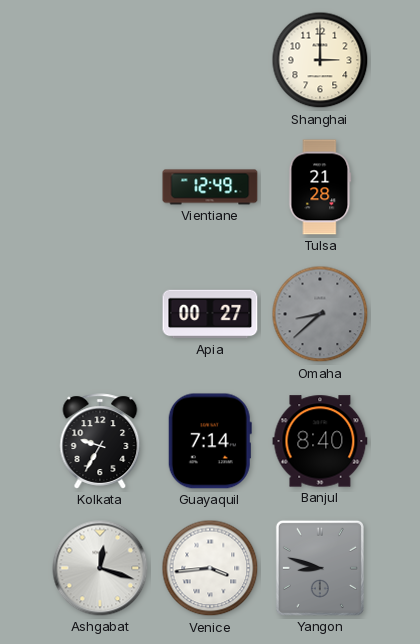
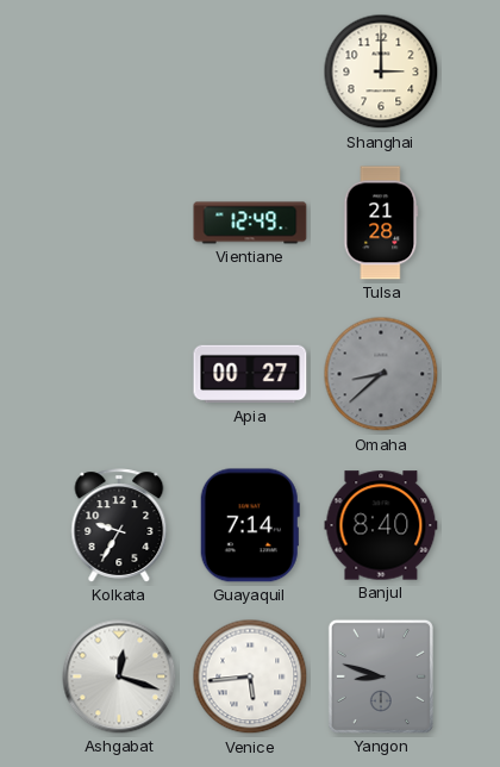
Venice: 3:44 -> 5:44 (250, 676)
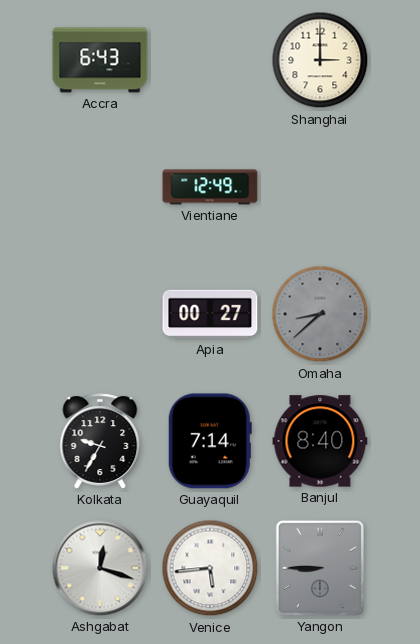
Accra: none -> 6:43 (100, 60)
Tulsa: 21:28 -> none (381, 223)
Yangon: 8:48 -> 8:45 (320, 568)
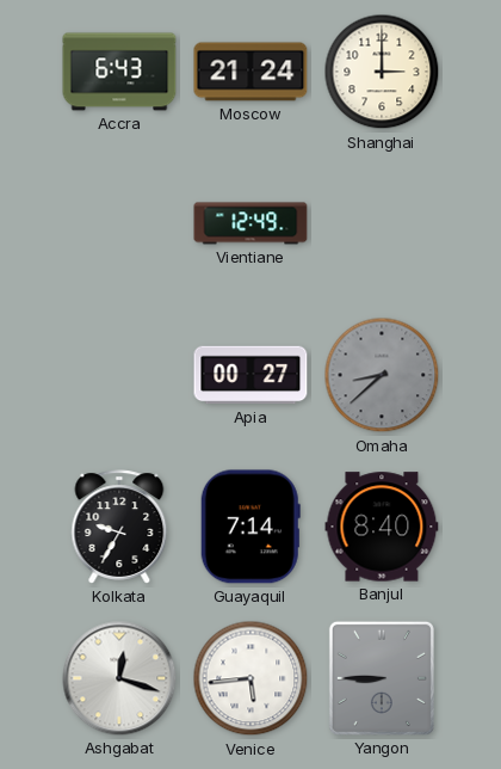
Moscow: none -> 21:24 (250, 72)
